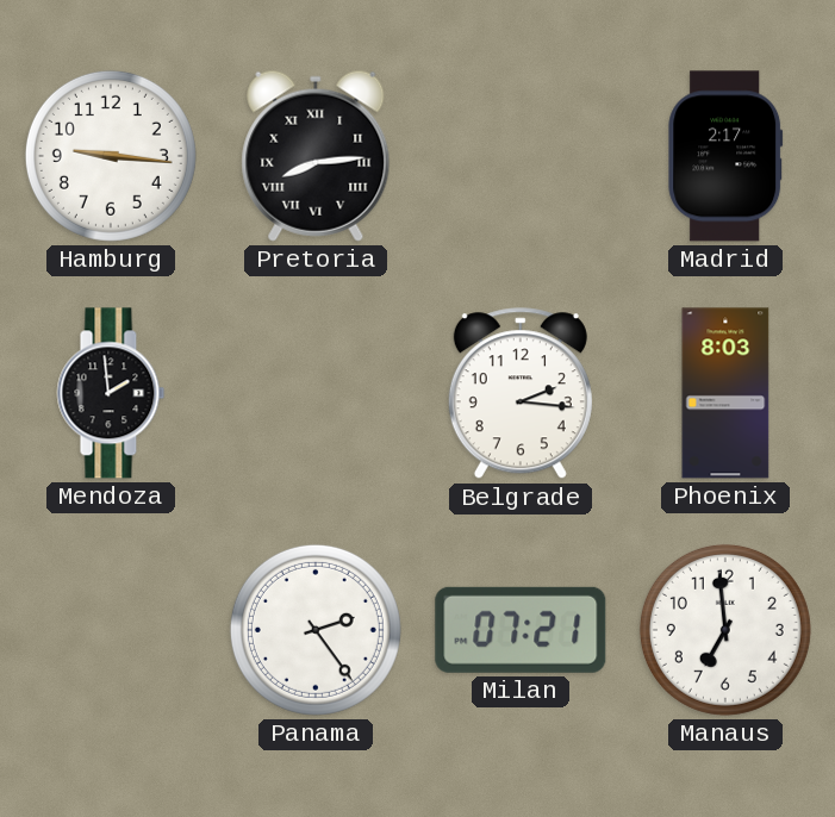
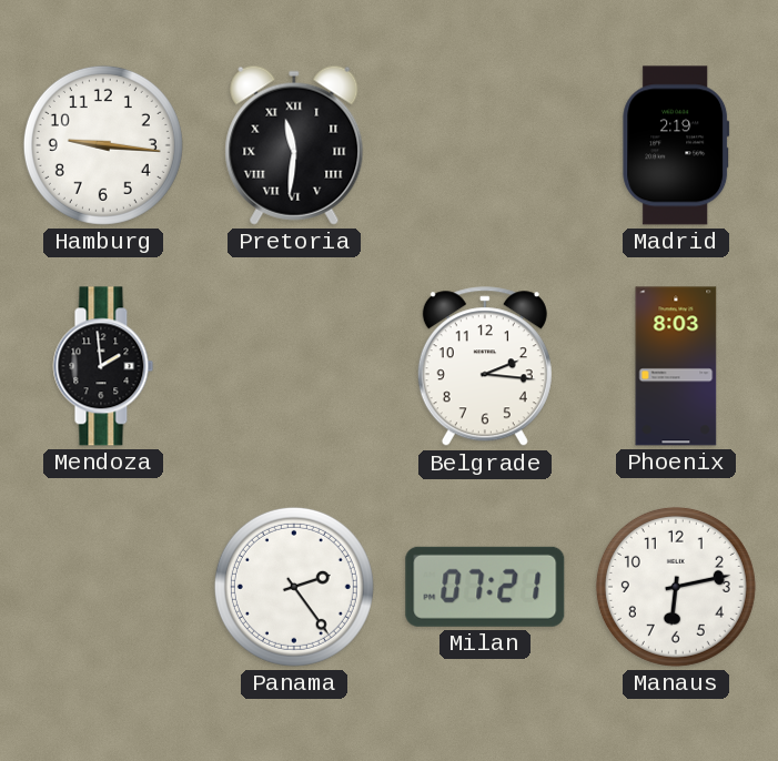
Pretoria: 8:14 -> 11:31 (294, 145)
Madrid: 2:17 -> 2:19 (676, 145)
Manaus: 6:59 -> 6:13 (676, 587)
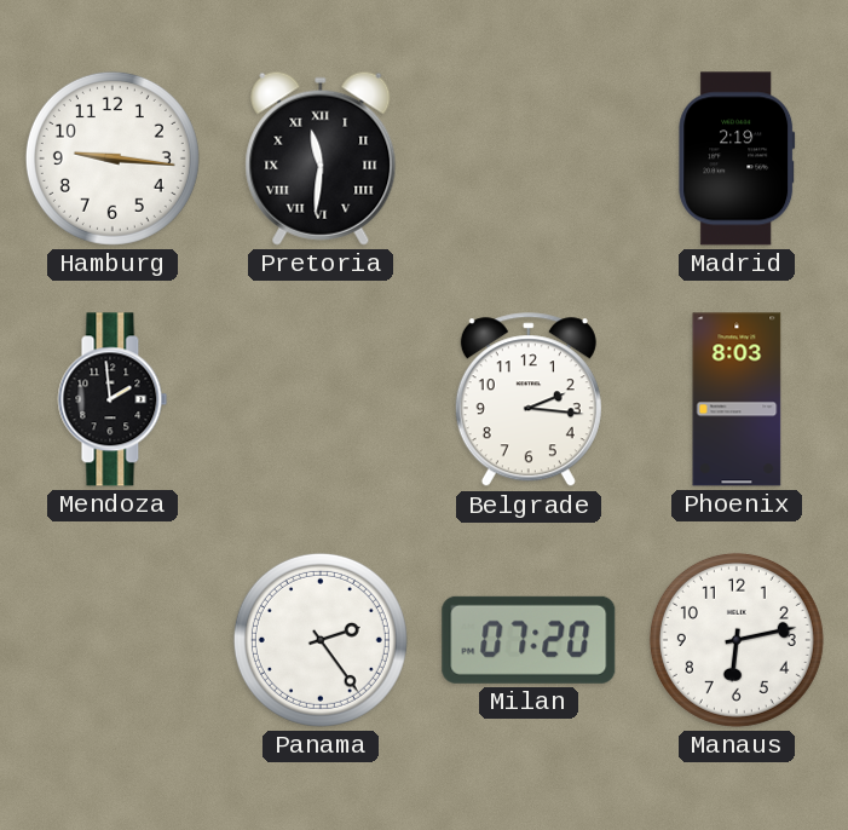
Milan: 07:21 -> 07:20 (529, 640)
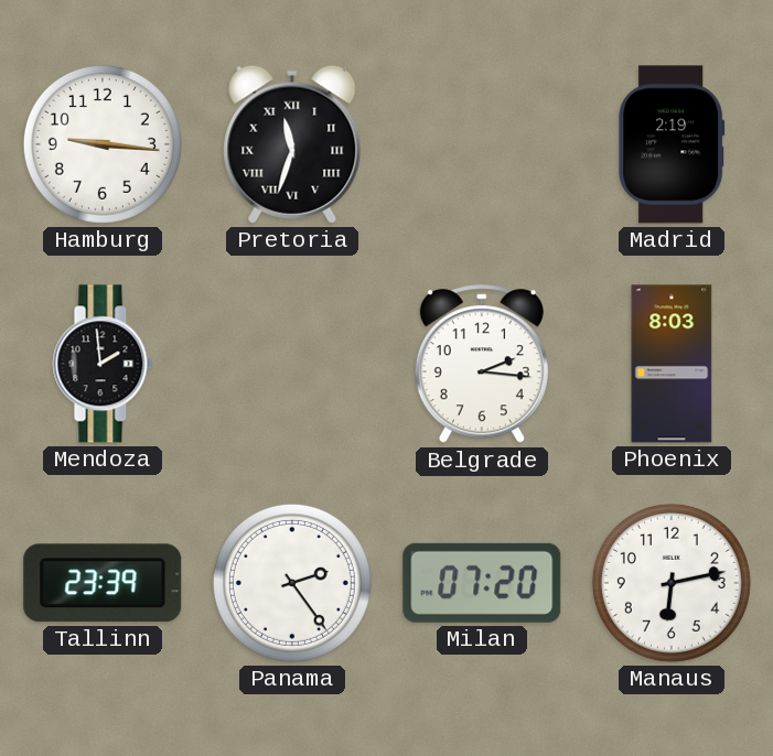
Pretoria: 11:31 -> 11:33 (292, 144)
Tallinn: none -> 23:39 (103, 583)
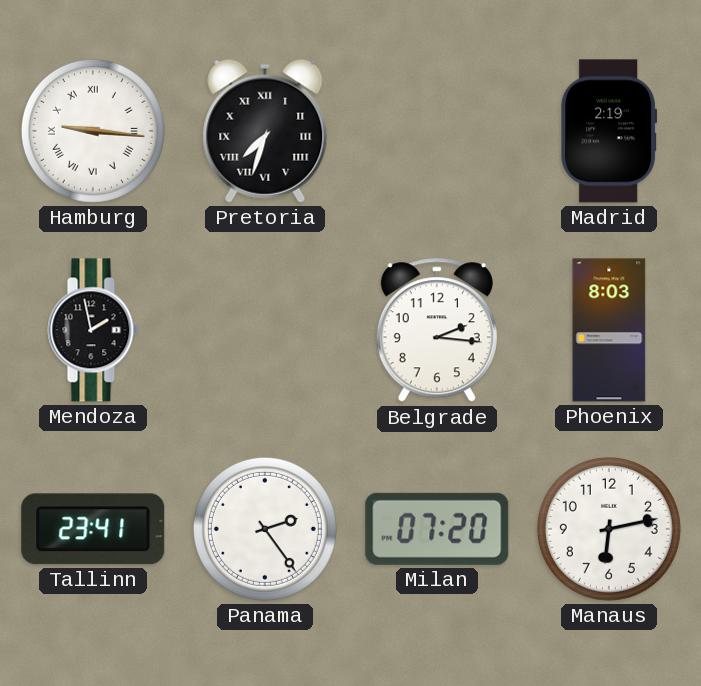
Hamburg numerals: Arabic -> Roman (93, 131)
Pretoria: 11:33 -> 7:33 (265, 131)
Mendoza: 1:59 -> 1:58 (93, 330)
Tallinn: 23:39 -> 23:41 (93, 529)
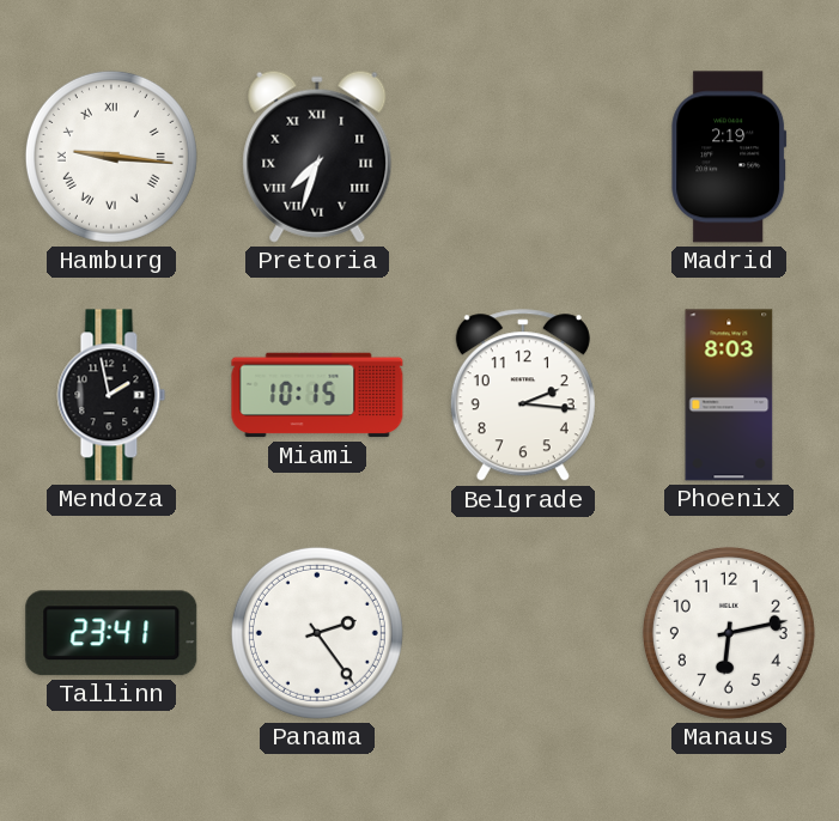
Miami: none -> 10:15 (317, 395)
Milan: 07:20 -> none (437, 529)
